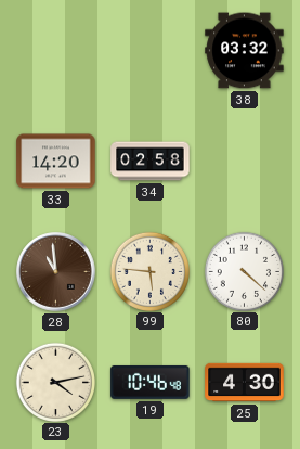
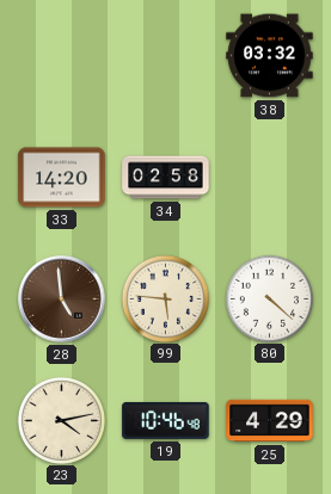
28: 10:59 -> 4:59 (62, 300)
25: 4:30 -> 4:29 (270, 421)
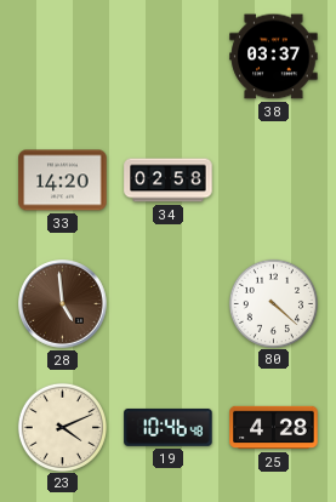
38: 03:32 -> 03:37 (274, 57)
99: 5:46 -> none (165, 298)
23: 4:13 -> 4:11 (62, 427)
25: 4:29 -> 4:28 (274, 428)
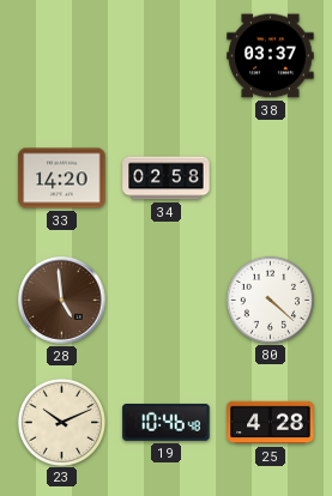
23: 4:11 -> 10:11 (61, 422)
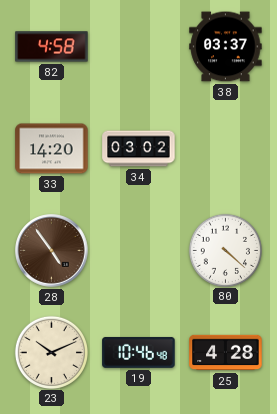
82: none -> 4:58 (52, 47)
34: 02:58 -> 03:02 (139, 149)
28: 4:59 -> 4:54 (52, 251)
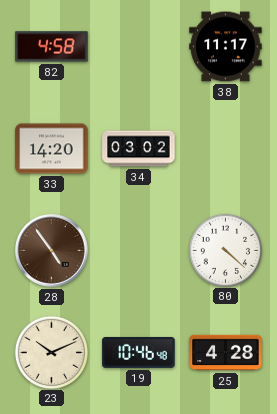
38: 03:37 -> 11:17 (226, 47)
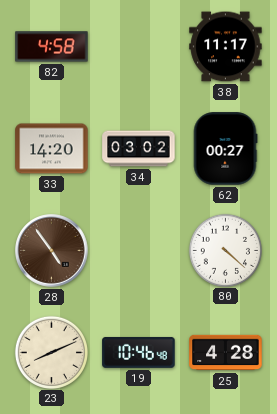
62: none -> 00:27 (225, 149)
23: 10:11 -> 8:11 (51, 352)
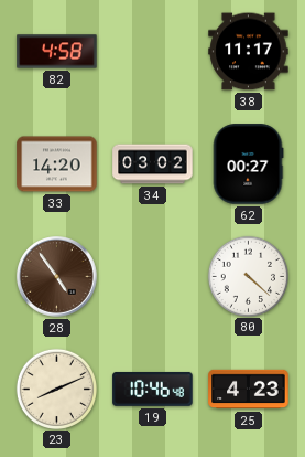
25: 4:28 -> 4:23 (249, 390)
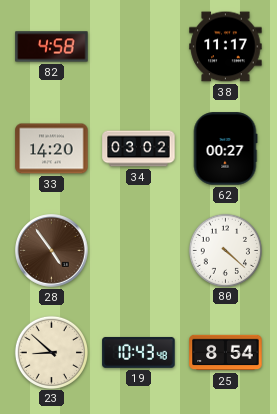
23: 8:11 -> 8:52 (51, 352)
19: 10:46 -> 10:43 (139, 352)
25: 4:23 -> 8:54 (226, 353)
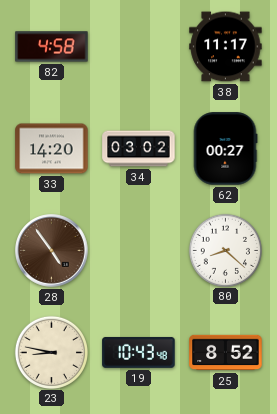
80: 4:22 -> 8:22 (225, 250)
23: 8:52 -> 8:47 (51, 352)
25: 8:54 -> 8:52 (226, 353)
